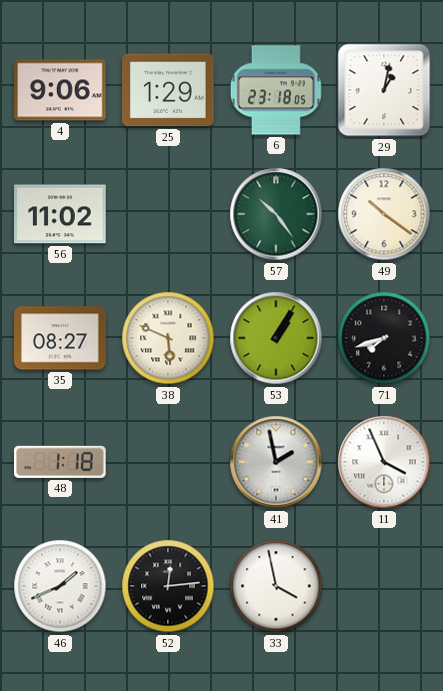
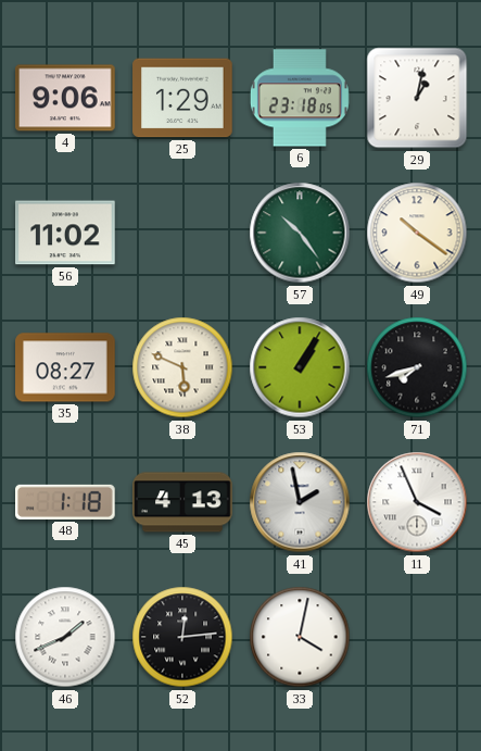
45: none -> 4:13 (182, 502)
33: 3:58 -> 4:02 (300, 637)
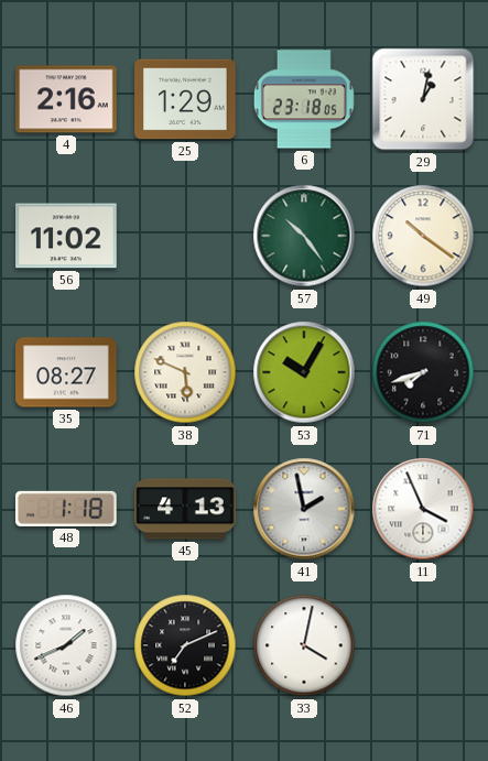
4: 9:06 -> 2:16 (66, 99)
53: 1:05 -> 10:05 (304, 372)
52: 12:14 -> 7:11 (185, 645)
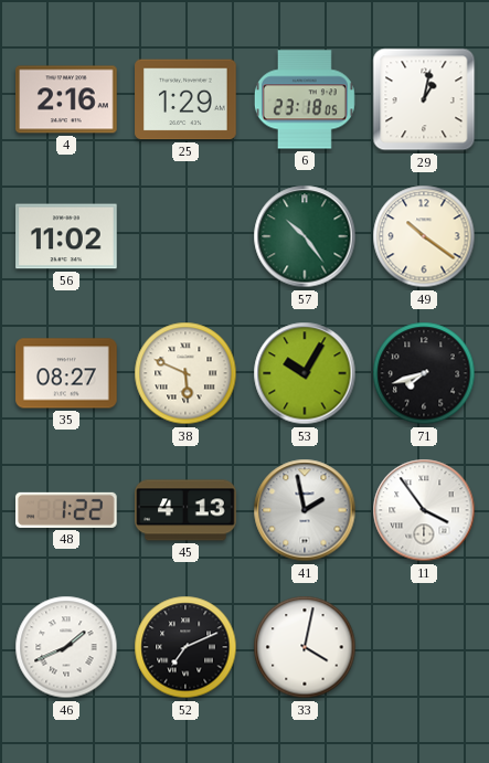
48: 1:18 -> 1:22 (67, 510)
11: 3:56 -> 3:54 (424, 510)
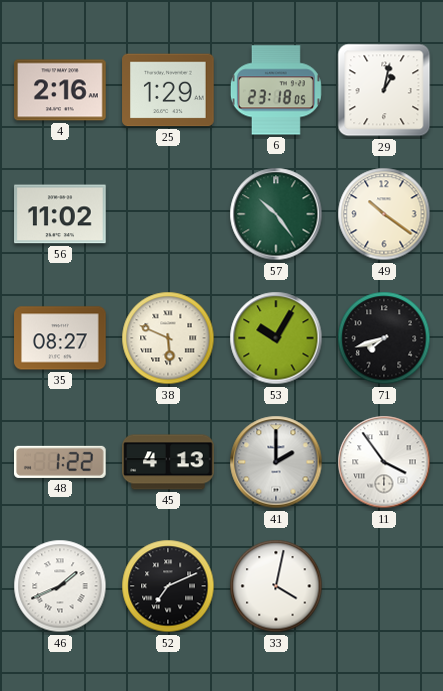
41: 1:58 -> 2:00 (276, 462)
